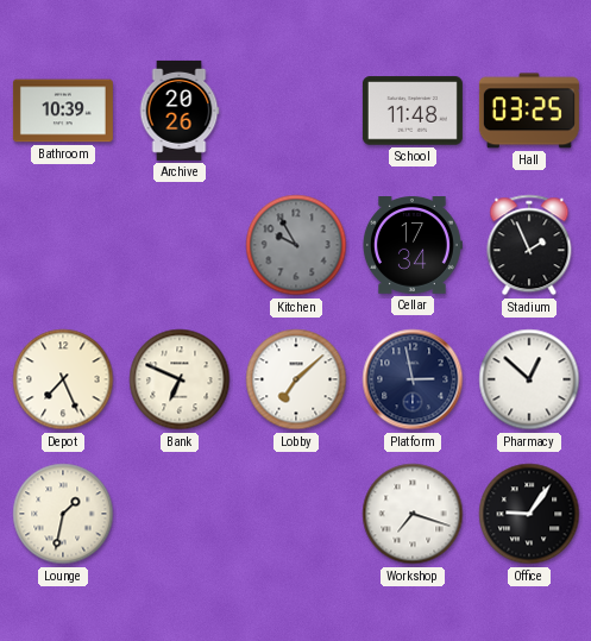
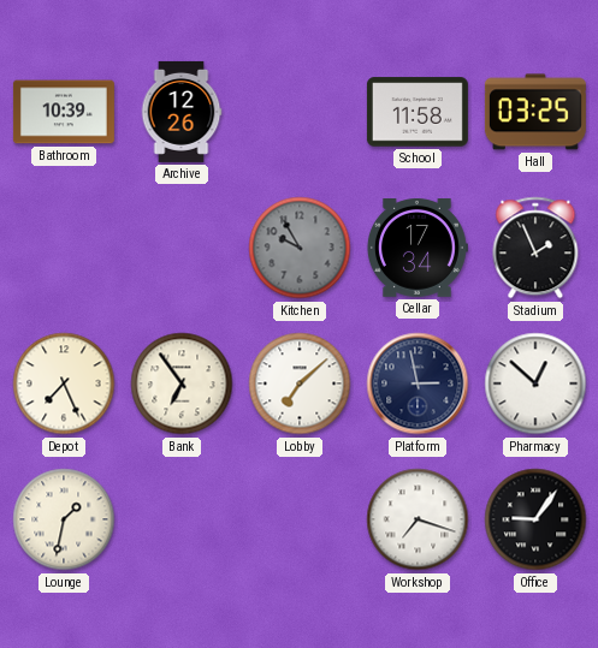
Archive: 20:26 -> 12:26 (182, 112)
School: 11:48 -> 11:58 (418, 112)
Bank: 6:49 -> 6:54 (182, 384)
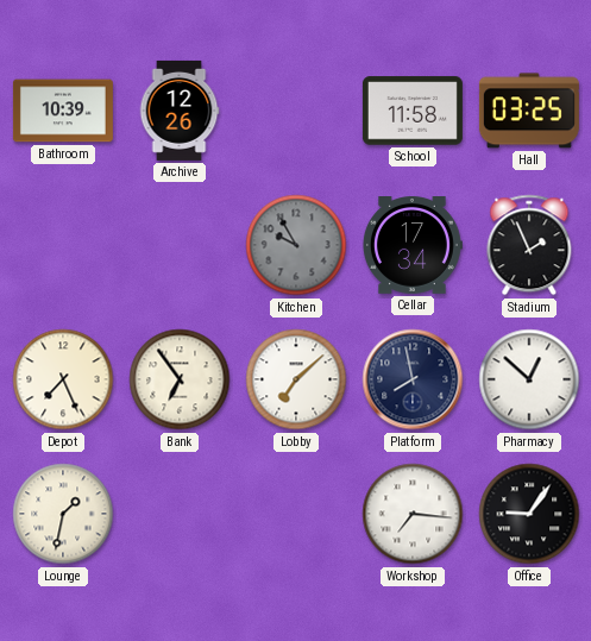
Platform: 2:58 -> 7:58 (413, 379)
Workshop: 7:18 -> 7:16 (413, 514)
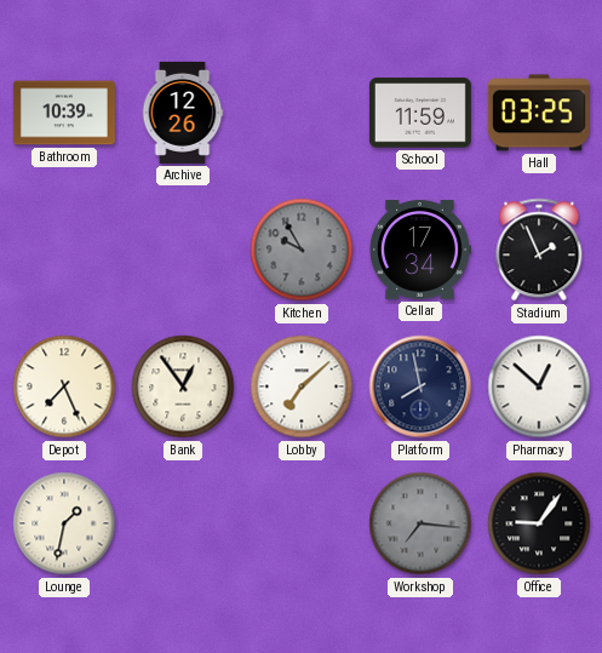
School: 11:58 -> 11:59 (420, 113)
Bank: 6:54 -> 12:54 (183, 386)
Workshop dial: white -> grey (420, 523)
